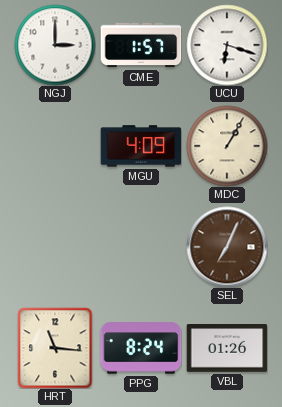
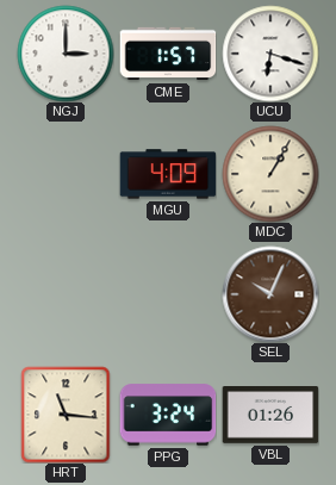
SEL: 7:04 -> 10:04 (270, 294)
PPG: 8:24 -> 3:24 (168, 415)
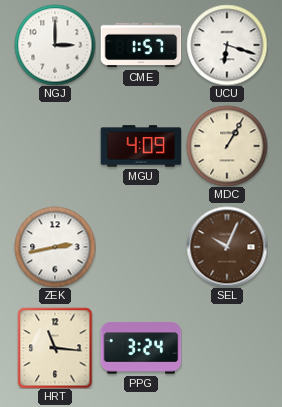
ZEK: none -> 2:43 (55, 247)
VBL: 01:26 -> none (270, 416)
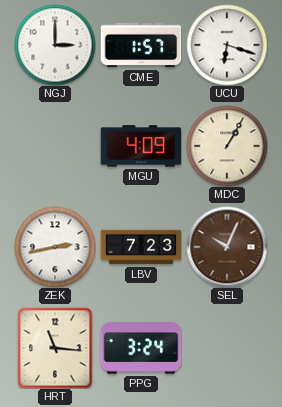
LBV: none -> 7:23 (141, 247)
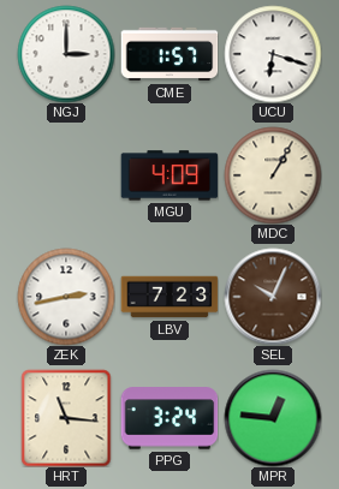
MPR: none -> 12:46 (273, 418)
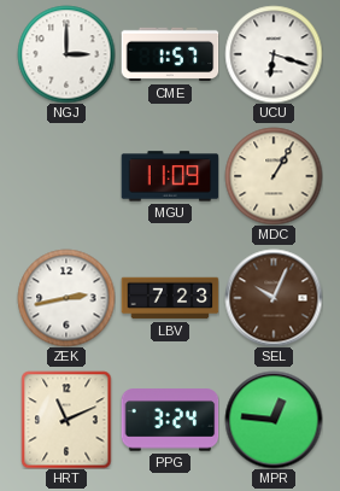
MGU: 4:09 -> 11:09 (170, 176)
HRT: 11:16 -> 11:11 (66, 420)
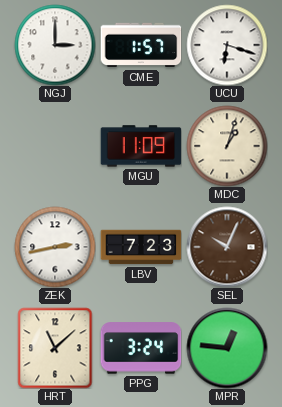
MDC: 1:05 -> 1:03 (227, 146)
HRT: 11:11 -> 11:08 (55, 348)
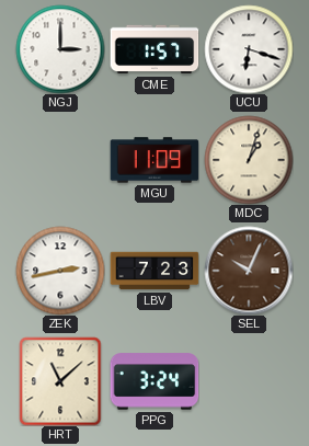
MPR: 12:46 -> none (227, 348)
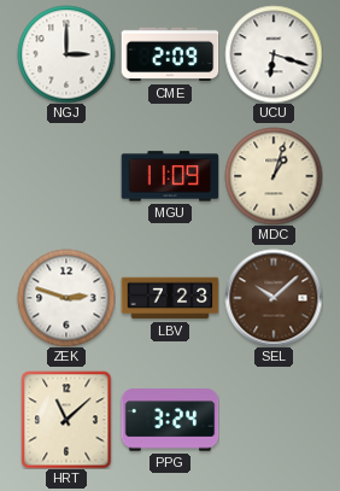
CME: 1:57 -> 2:09 (170, 54)
ZEK: 2:43 -> 2:48 (66, 298)
SEL: 10:04 -> 10:08 (274, 298)
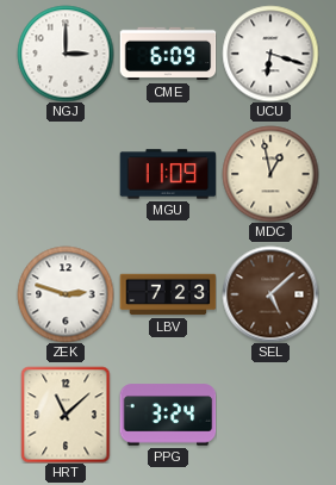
CME: 2:09 -> 6:09 (168, 54)
MDC: 1:03 -> 12:58 (270, 174)
SEL: 10:08 -> 5:08 (270, 294)
